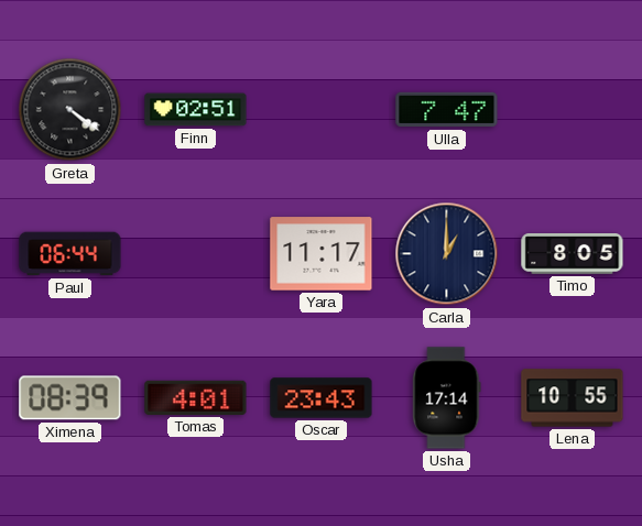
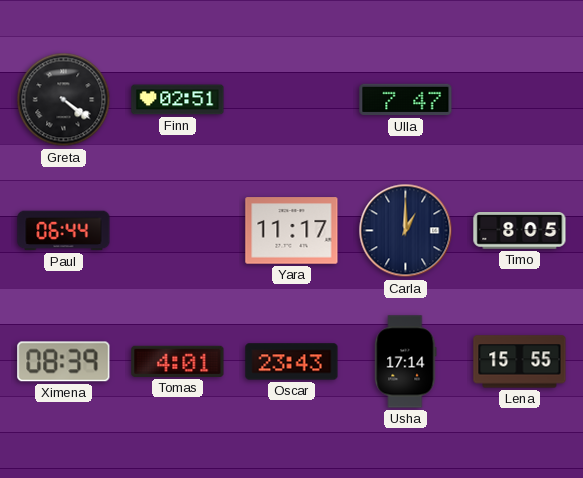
Lena: 10:55 -> 15:55 (520, 362)
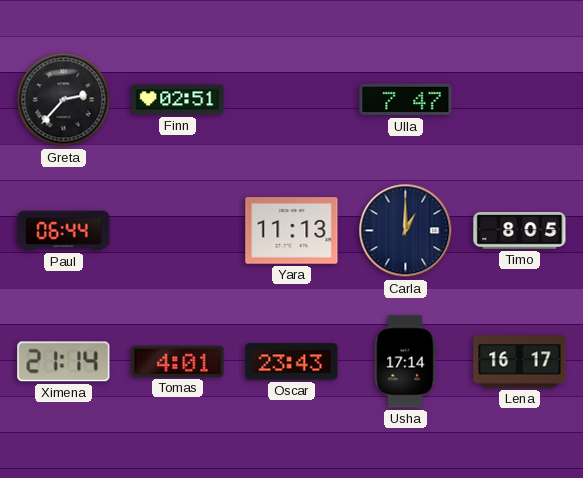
Greta: 4:21 -> 2:37 (64, 100)
Yara: 11:17 -> 11:13 (292, 231)
Ximena: 08:39 -> 21:14 (64, 362)
Lena: 15:55 -> 16:17 (520, 362)
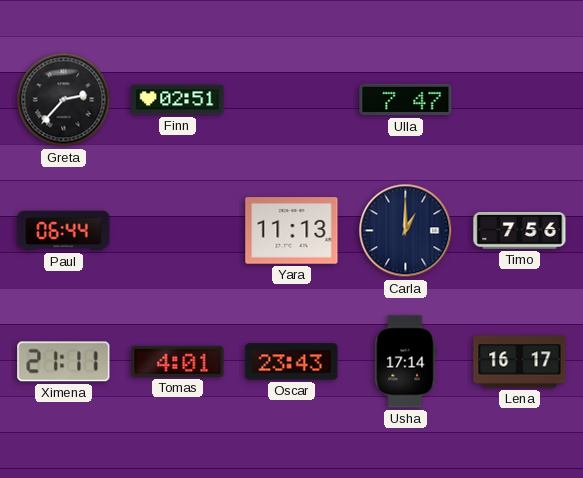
Timo: 8:05 -> 7:56 (520, 231)
Ximena: 21:14 -> 21:11 (64, 362)
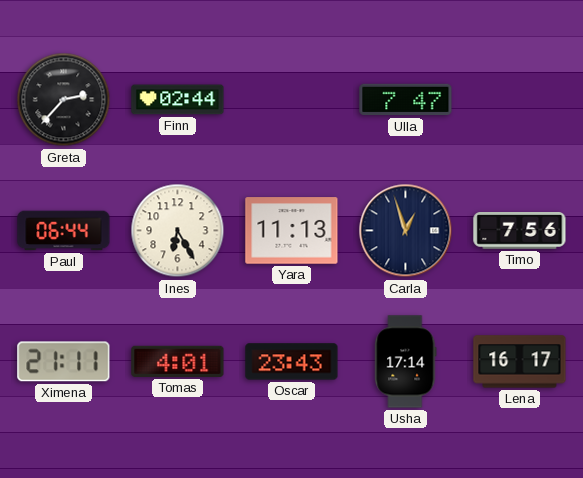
Finn: 02:51 -> 02:44 (178, 100)
Ines: none -> 6:25 (178, 231)
Carla: 1:00 -> 12:57 (406, 231)
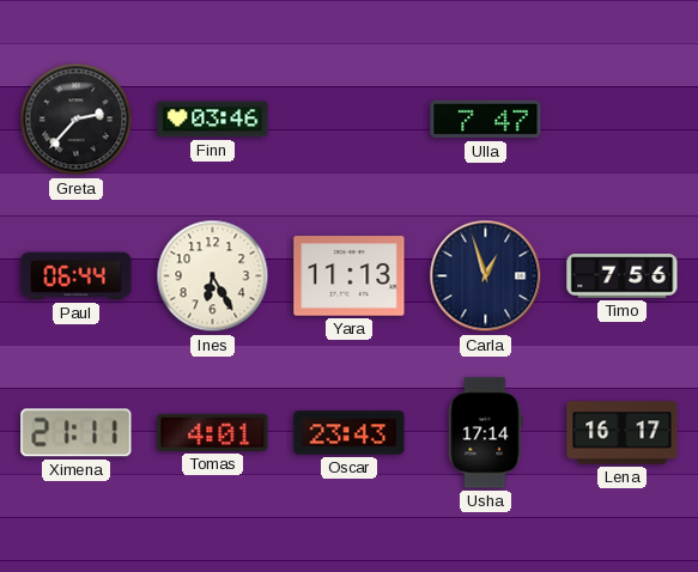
Finn: 02:44 -> 03:46 (213, 120)
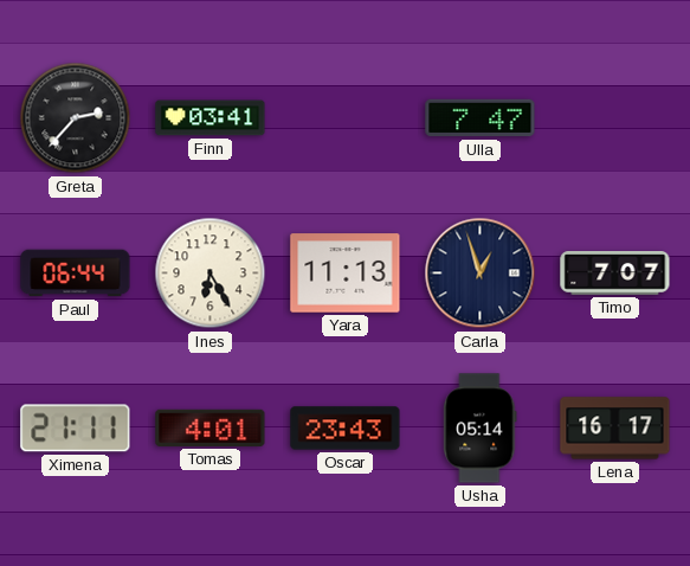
Finn: 03:46 -> 03:41 (211, 118)
Timo: 7:56 -> 7:07 (615, 274)
Usha: 17:14 -> 05:14 (481, 429)
